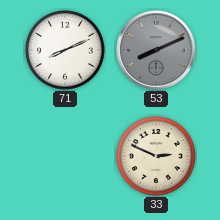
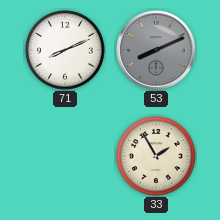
33: 2:49 -> 1:55 (156, 156)
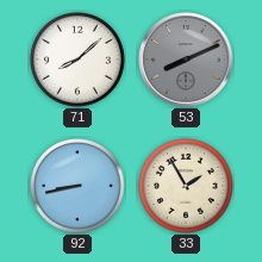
71: 8:11 -> 8:08 (77, 60)
92: none -> 8:43 (77, 186)
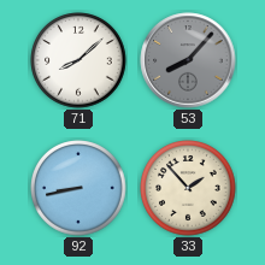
53: 8:11 -> 8:07 (188, 60)
33: 1:55 -> 1:53 (188, 188)
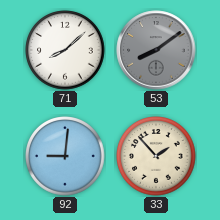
53: 8:07 -> 8:09 (156, 50)
92: 8:43 -> 9:01 (65, 156)
